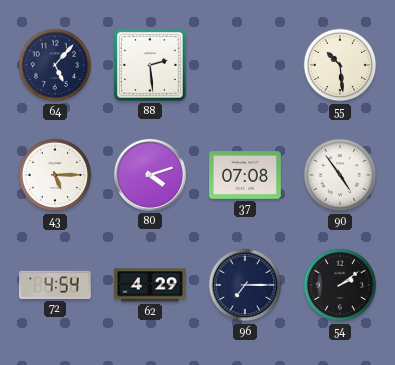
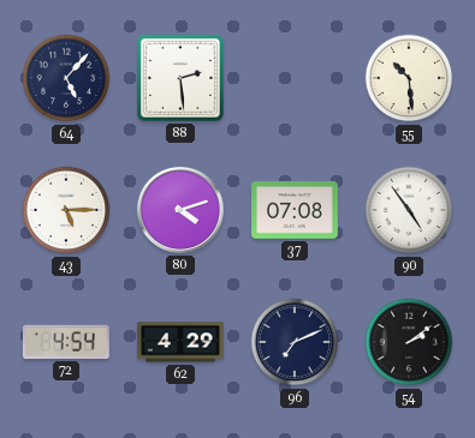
96: 7:15 -> 7:11 (295, 342)
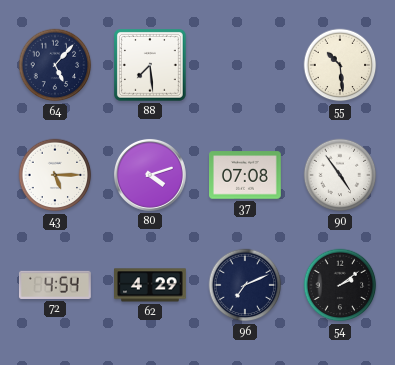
88: 2:29 -> 7:29 (151, 66)
